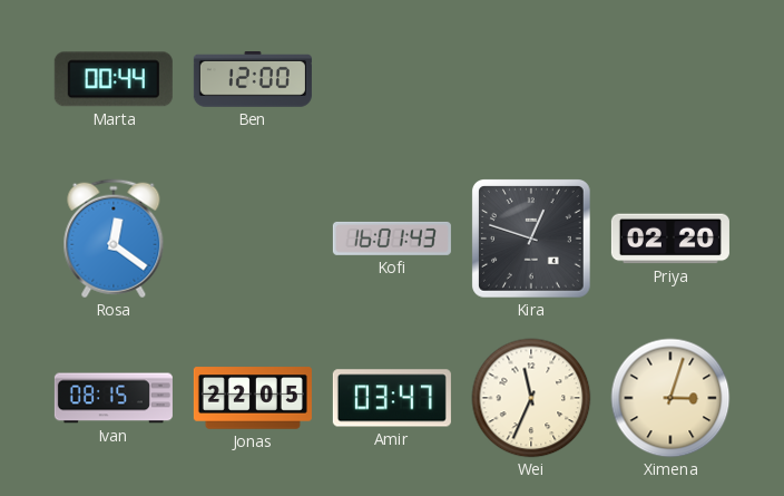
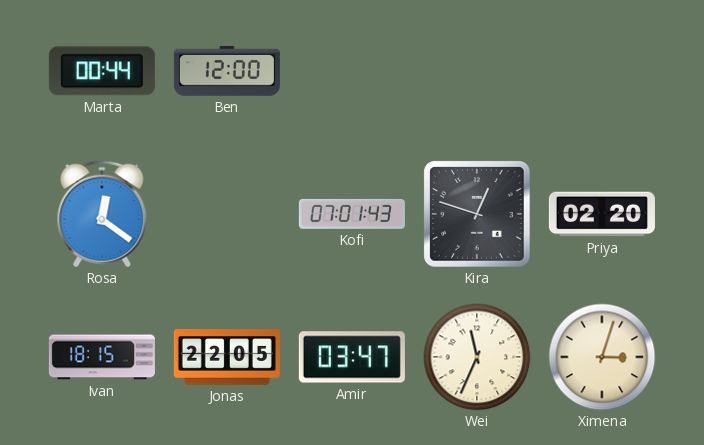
Kofi: 16:01 -> 07:01 (352, 214)
Ivan: 08:15 -> 18:15 (102, 357)
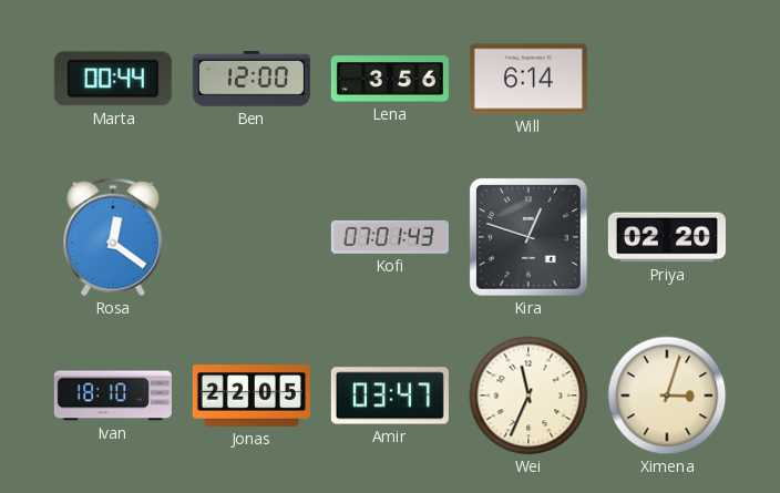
Lena: none -> 3:56 (390, 79)
Will: none -> 6:14 (528, 79)
Ivan: 18:15 -> 18:10 (113, 396)
